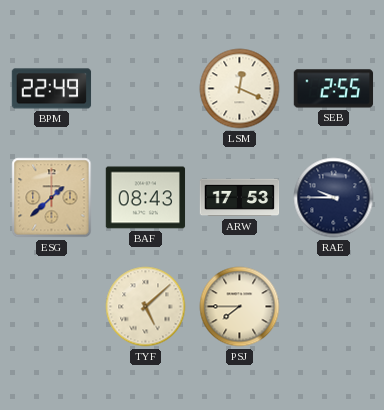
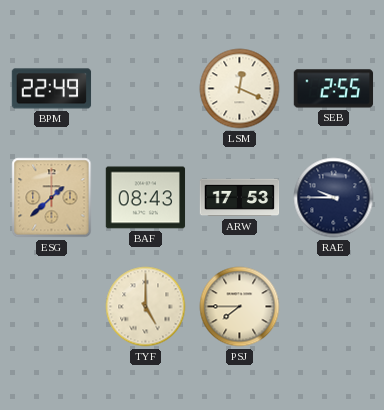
TYF: 5:08 -> 5:00 (146, 307)
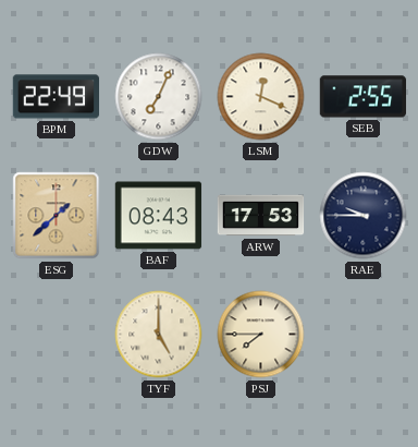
GDW: none -> 7:04 (159, 97)
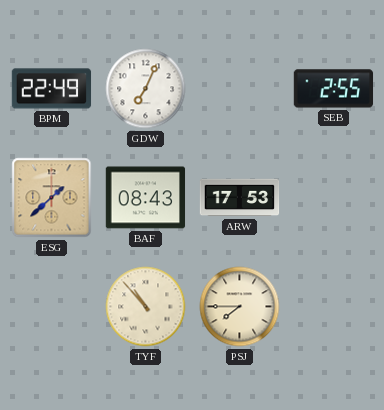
LSM: 12:19 -> none (261, 97)
RAE: 9:45 -> none (364, 216)
TYF: 5:00 -> 10:53 (146, 307)
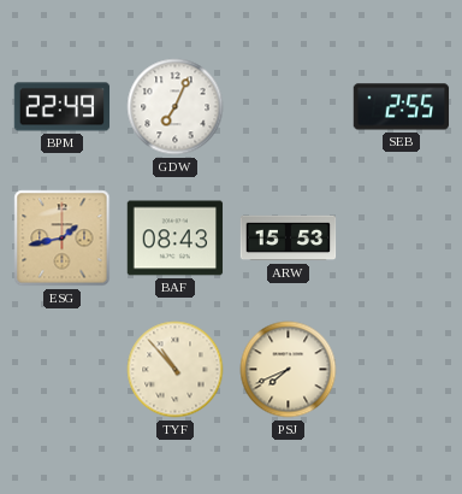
ESG: 1:38 -> 1:43 (63, 239)
ARW: 17:53 -> 15:53 (289, 239)
PSJ: 7:45 -> 7:41 (289, 370)
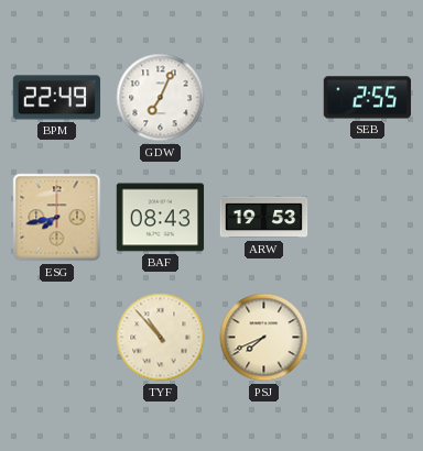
ESG: 1:43 -> 7:43 (57, 218)
ARW: 15:53 -> 19:53 (264, 218)
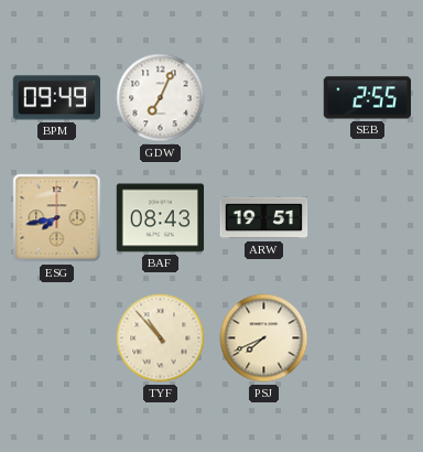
BPM: 22:49 -> 09:49 (57, 98)
ARW: 19:53 -> 19:51 (264, 218)
